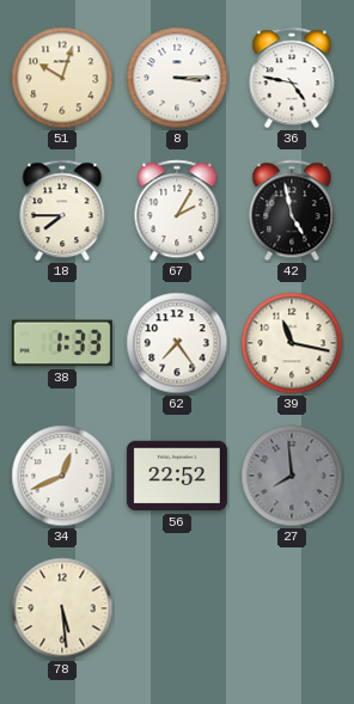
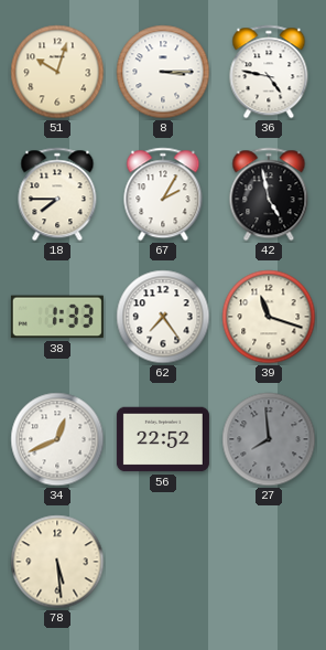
39: 11:17 -> 11:18 (269, 317)
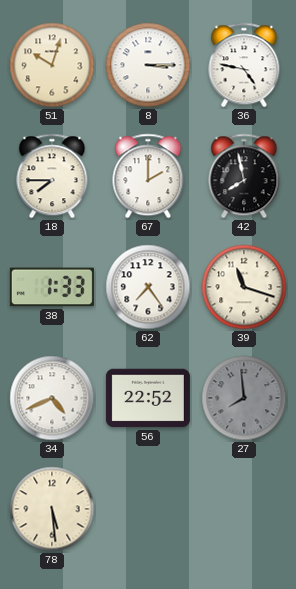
67: 2:05 -> 2:00 (148, 176)
42: 4:58 -> 7:58 (244, 176)
34: 12:41 -> 4:41 (52, 398)
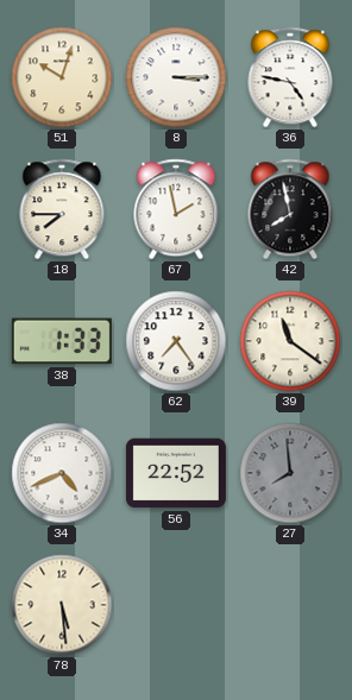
67: 2:00 -> 1:58 (176, 209)
39: 11:18 -> 11:21 (290, 341)
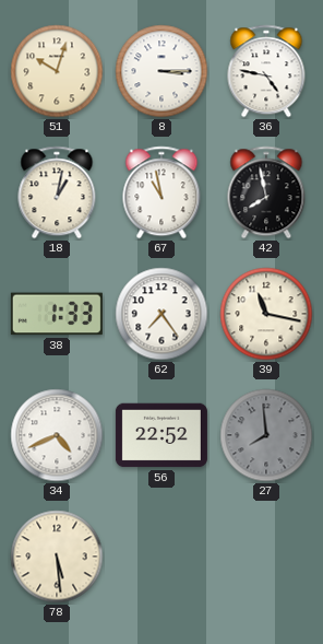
18: 7:45 -> 1:02 (57, 192)
67: 1:58 -> 10:58 (161, 192)
39: 11:21 -> 11:17 (266, 314)
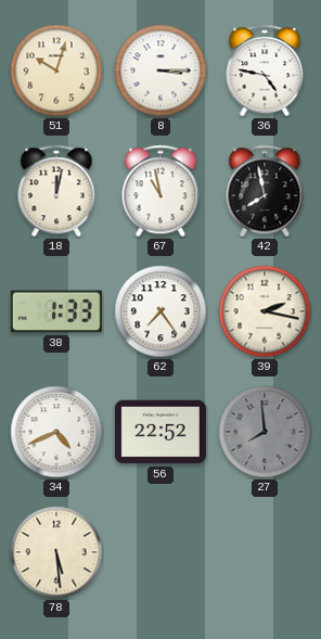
18: 1:02 -> 12:02 (56, 191)
39: 11:17 -> 2:17 (265, 311)
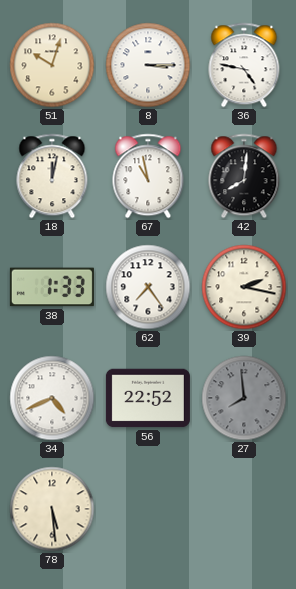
42: 7:58 -> 8:01 (244, 176)
